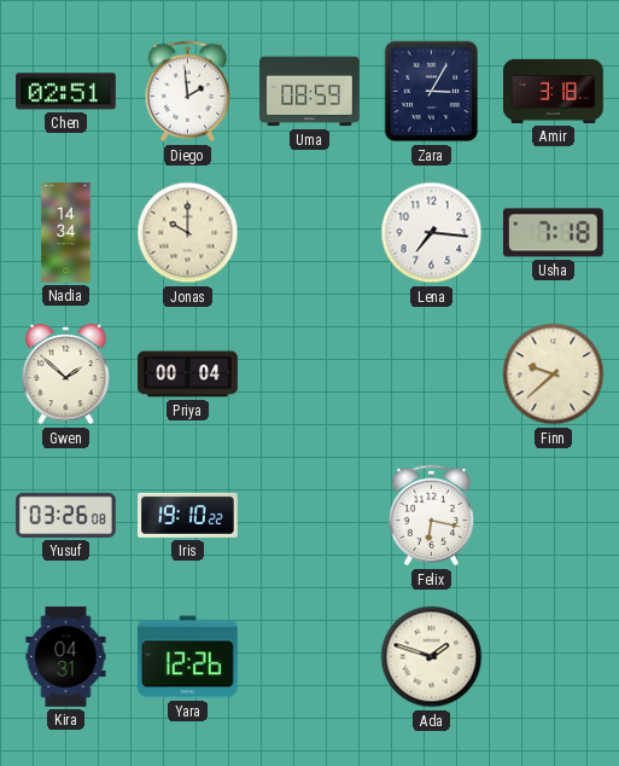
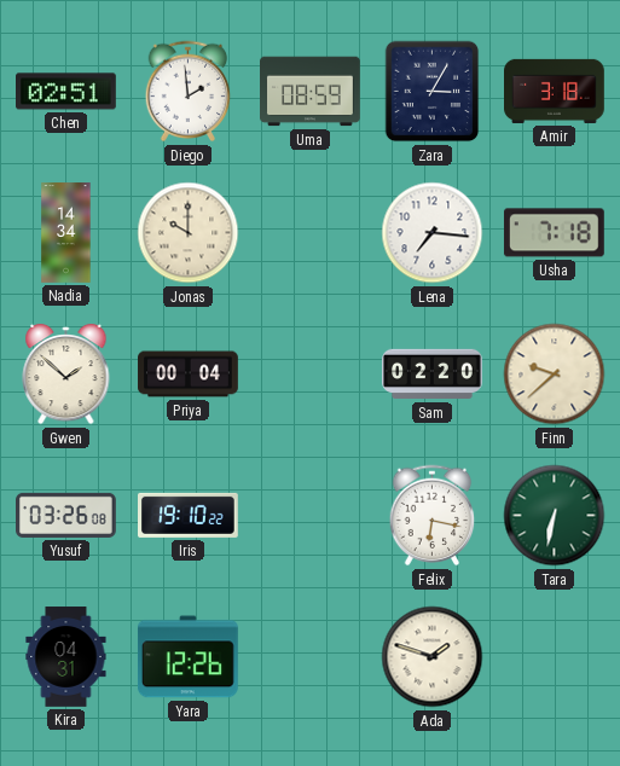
Sam: none -> 02:20 (433, 375)
Tara: none -> 6:32 (555, 516)
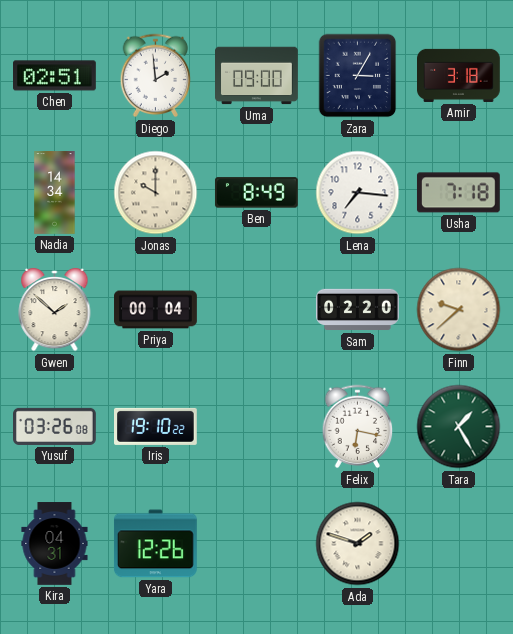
Uma: 08:59 -> 09:00 (257, 76)
Ben: none -> 8:49 (256, 193)
Tara: 6:32 -> 1:25 (459, 427)
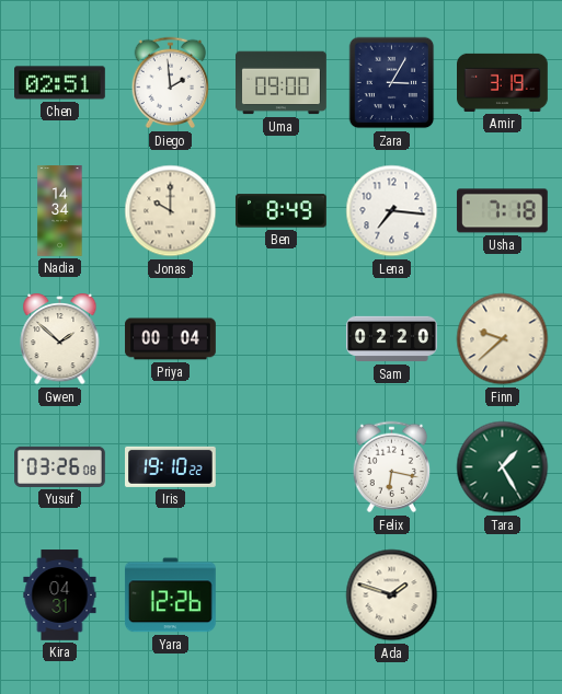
Amir: 3:18 -> 3:19 (503, 82)
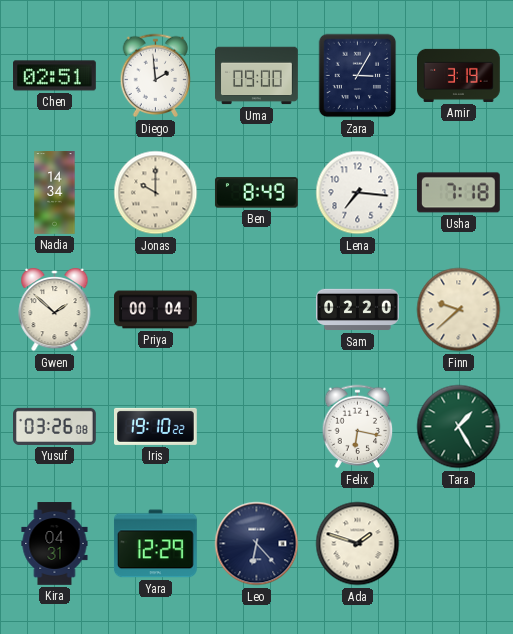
Yara: 12:26 -> 12:29 (155, 544)
Leo: none -> 6:23 (257, 544)
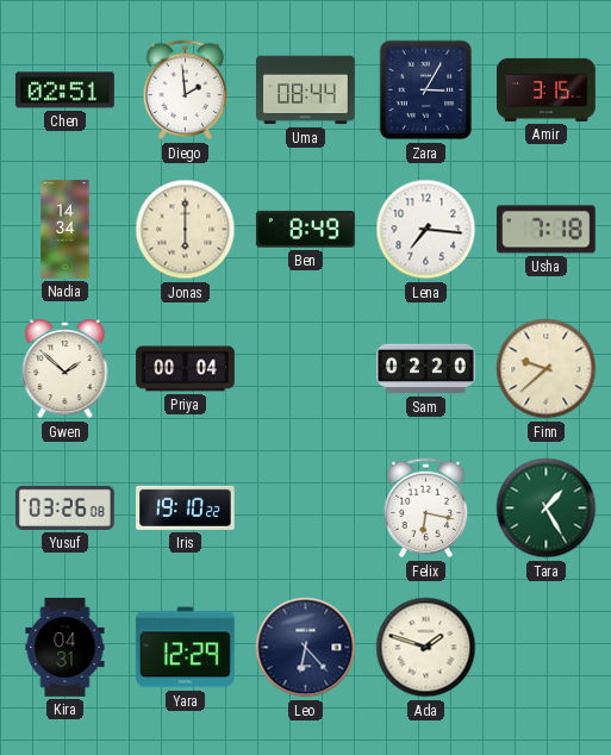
Uma: 09:00 -> 08:44 (306, 91)
Amir: 3:19 -> 3:15 (547, 89)
Jonas: 10:00 -> 6:00 (186, 230)
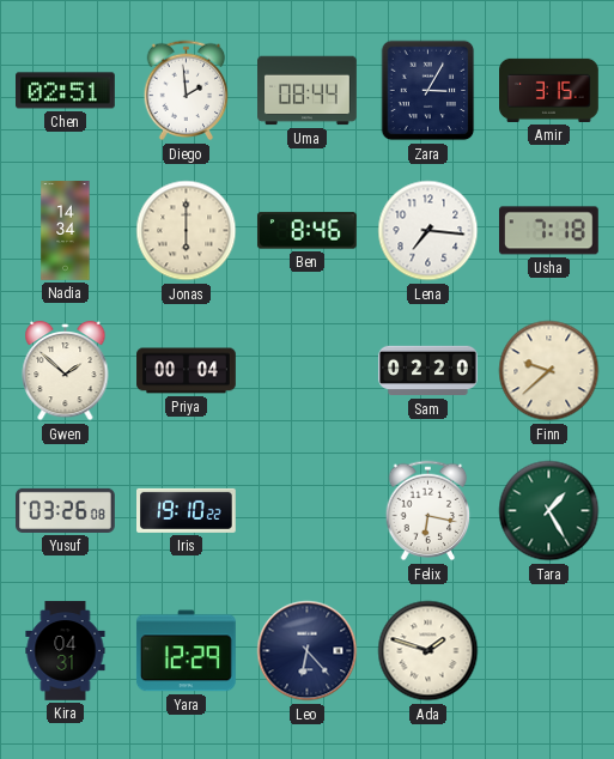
Ben: 8:49 -> 8:46 (306, 231)
